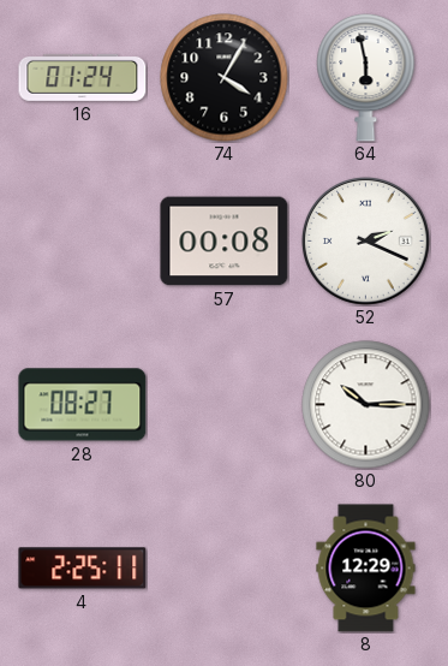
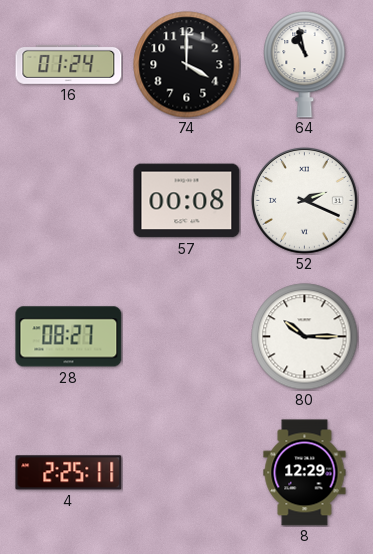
74: 4:05 -> 4:00 (187, 65)
64: 5:58 -> 10:58 (305, 64)
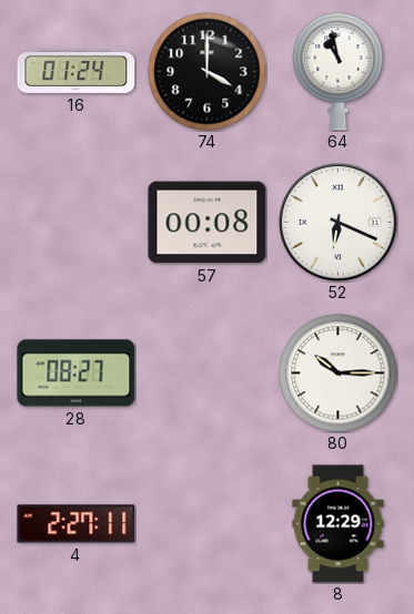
52: 2:19 -> 6:19 (337, 222)
4: 2:25 -> 2:27 (77, 524)
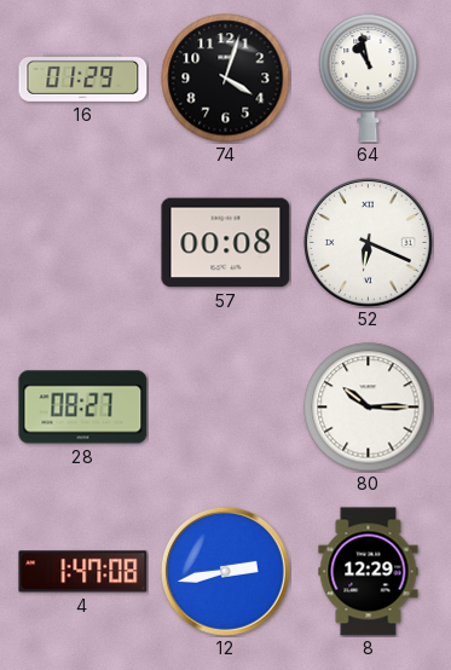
16: 01:24 -> 01:29 (83, 77)
74: 4:00 -> 4:03 (226, 79)
4: 2:27 -> 1:47 (83, 572)
12: none -> 2:43 (225, 571)
